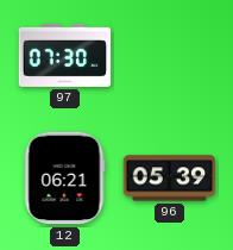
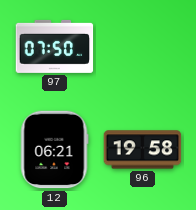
97: 07:30 -> 07:50 (55, 46)
96: 05:39 -> 19:58 (143, 150)
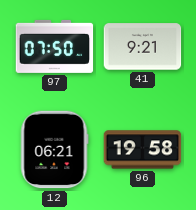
41: none -> 9:21 (143, 47)
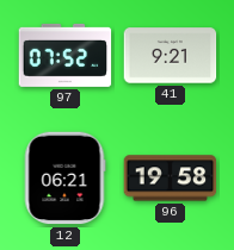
97: 07:50 -> 07:52 (66, 55)
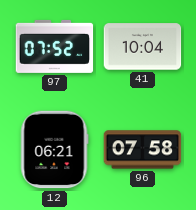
41: 9:21 -> 10:04 (143, 47)
96: 19:58 -> 07:58 (143, 150)
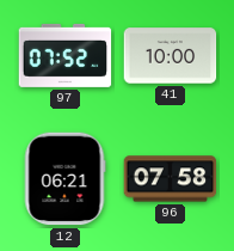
41: 10:04 -> 10:00 (171, 56)
